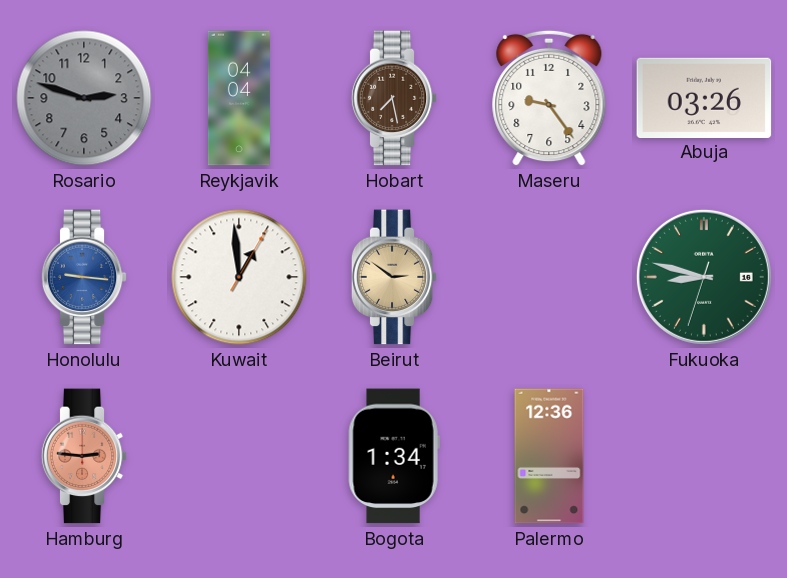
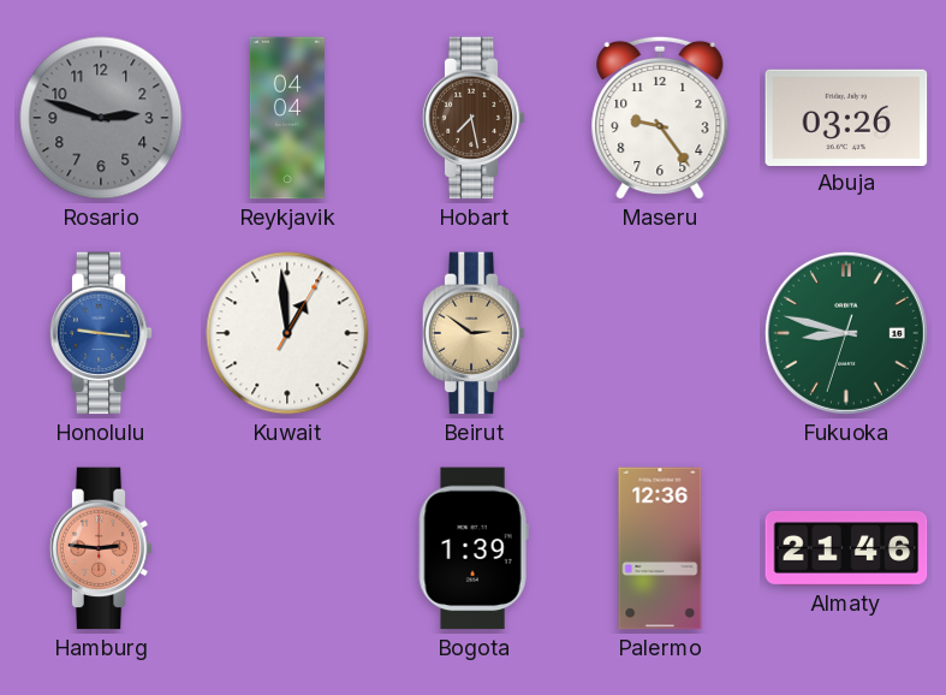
Bogota: 1:34 -> 1:39 (474, 548)
Almaty: none -> 21:46 (846, 548)
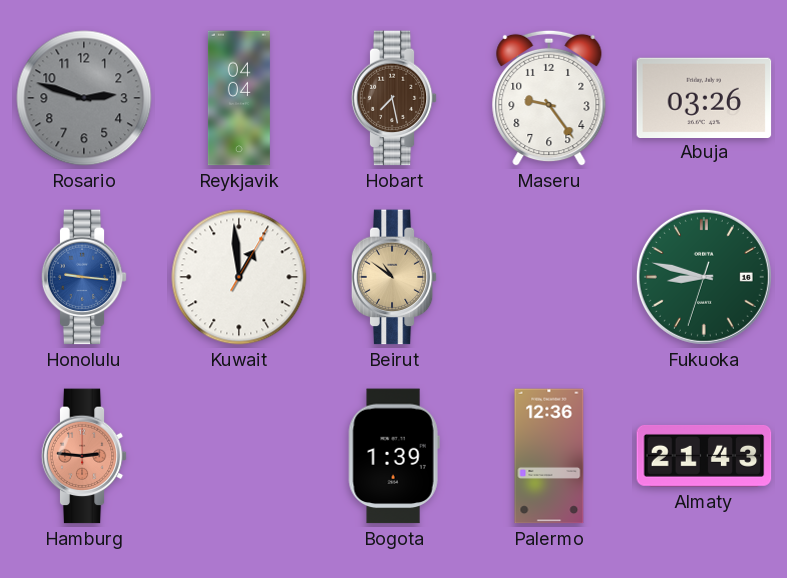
Beirut: 2:51 -> 10:51 (394, 277)
Almaty: 21:46 -> 21:43 (704, 456)
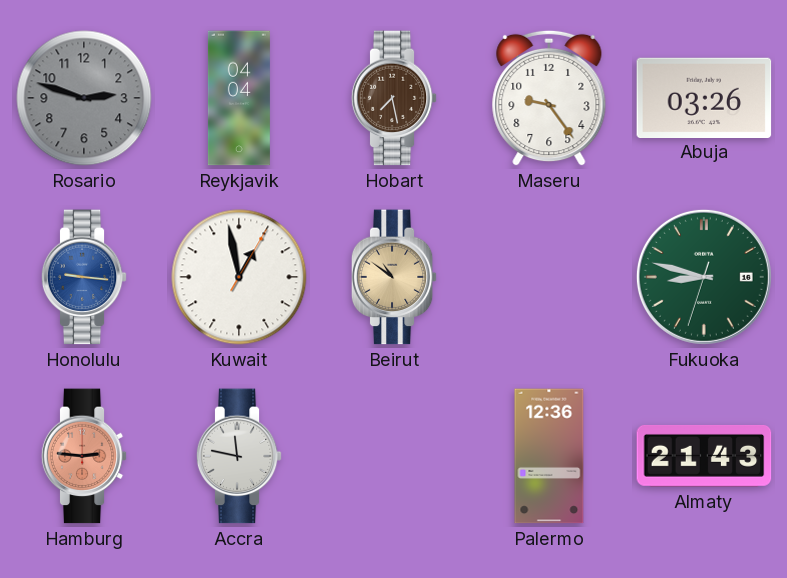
Kuwait: 12:59 -> 12:58 (239, 277)
Accra: none -> 11:47 (239, 456)
Bogota: 1:39 -> none (394, 456)
